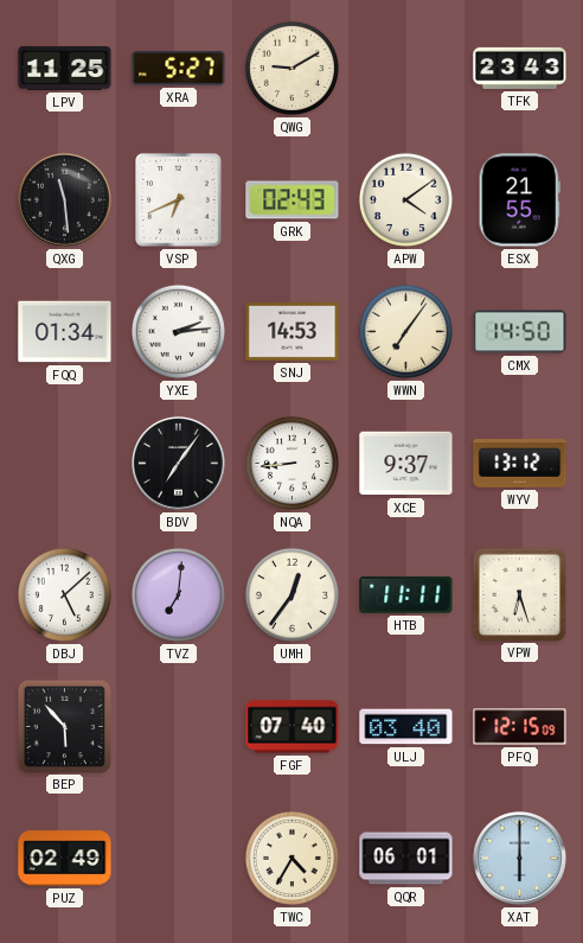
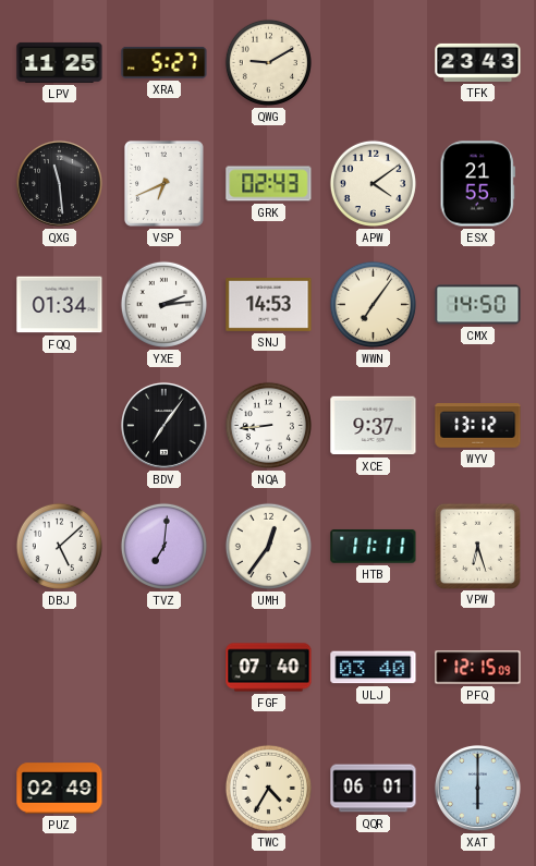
BEP: 5:53 -> none (64, 726)
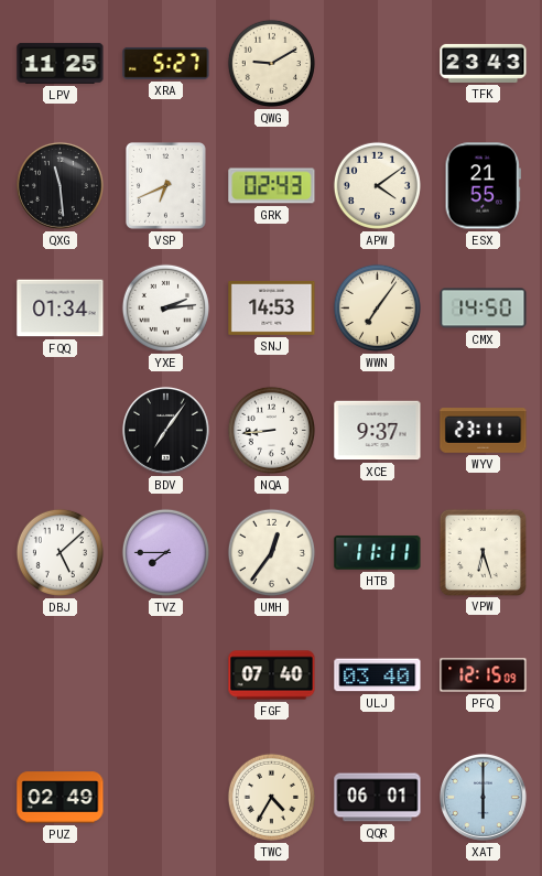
WYV: 13:12 -> 23:11 (484, 431)
TVZ: 7:01 -> 7:45 (165, 552)
